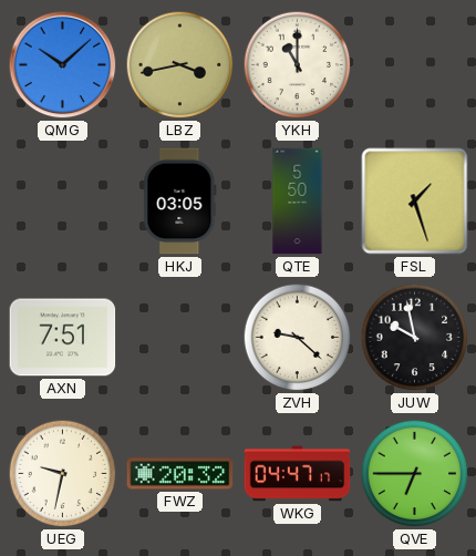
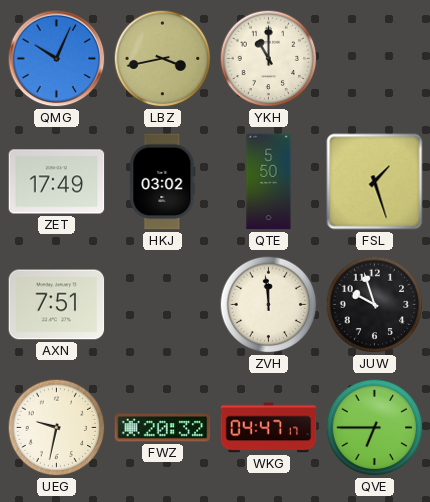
QMG: 10:08 -> 10:04 (57, 59)
ZET: none -> 17:49 (57, 182)
HKJ: 03:05 -> 03:02 (163, 182)
ZVH: 9:22 -> 11:59 (269, 305)
JUW: 9:58 -> 9:57 (375, 305)
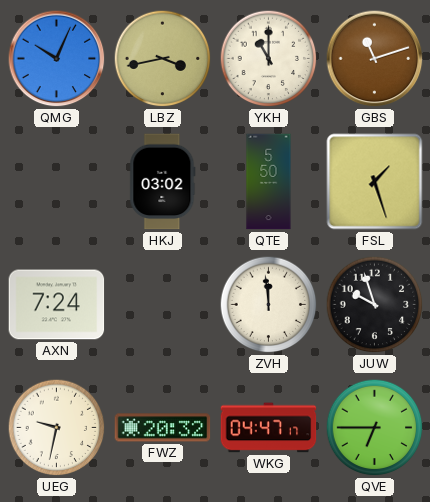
GBS: none -> 11:12 (375, 59)
ZET: 17:49 -> none (57, 182)
AXN: 7:51 -> 7:24 (57, 305)
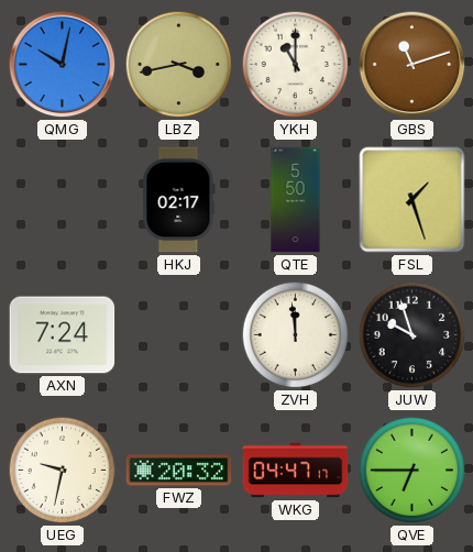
QMG: 10:04 -> 10:02 (63, 65)
HKJ: 03:02 -> 02:17 (179, 200)
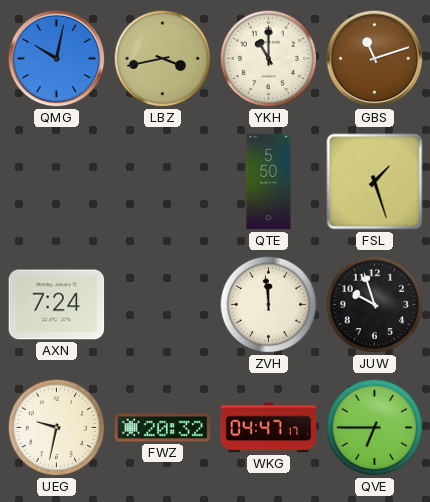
HKJ: 02:17 -> none (179, 200)
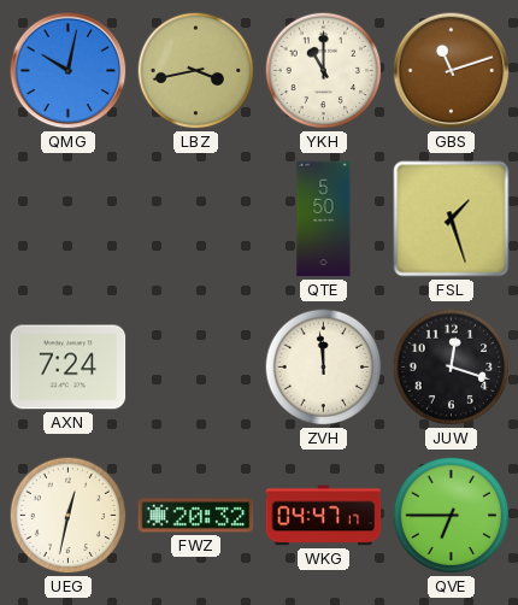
JUW: 9:57 -> 12:18 (452, 368)
UEG: 9:32 -> 12:32 (69, 516)
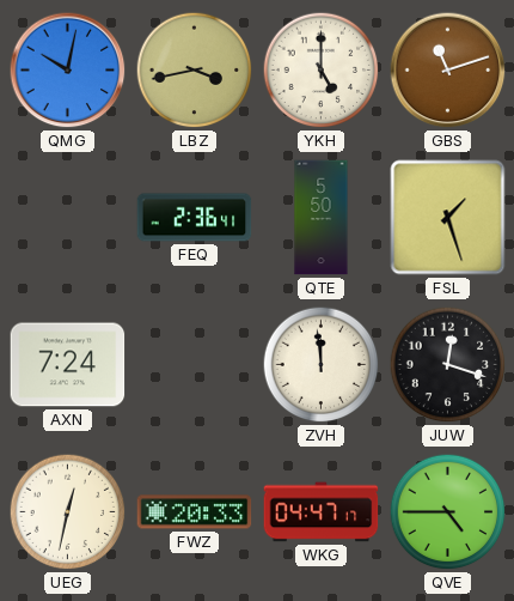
YKH: 11:00 -> 5:00 (322, 71)
FEQ: none -> 2:36 (195, 218)
FWZ: 20:32 -> 20:33 (195, 512)
QVE: 6:45 -> 4:45 (448, 512)
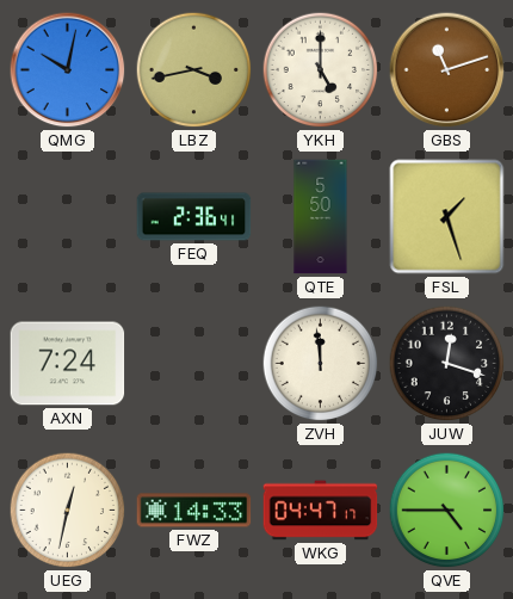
FWZ: 20:33 -> 14:33 (194, 511)
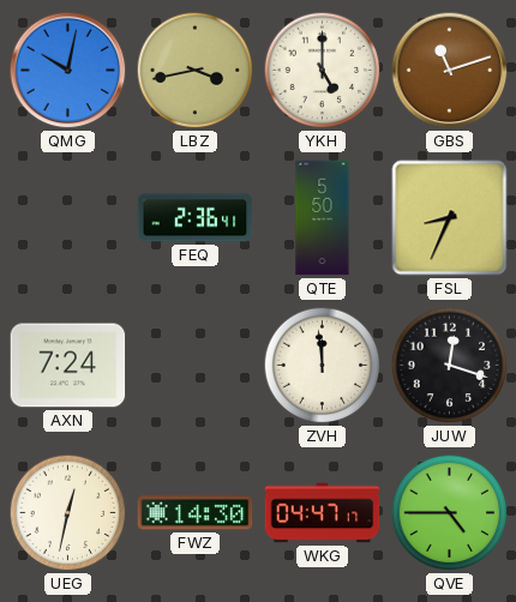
FSL: 1:27 -> 8:34 (450, 218)
FWZ: 14:33 -> 14:30 (196, 513)
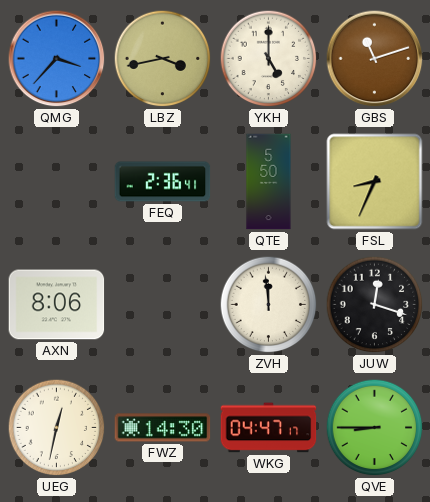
QMG: 10:02 -> 3:37 (57, 59)
AXN: 7:24 -> 8:06 (57, 305)
QVE: 4:45 -> 8:45 (375, 428)
